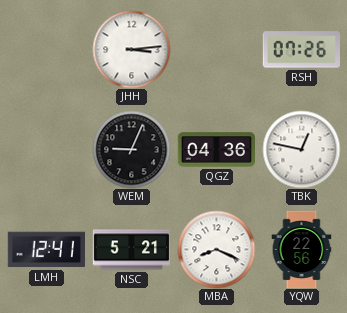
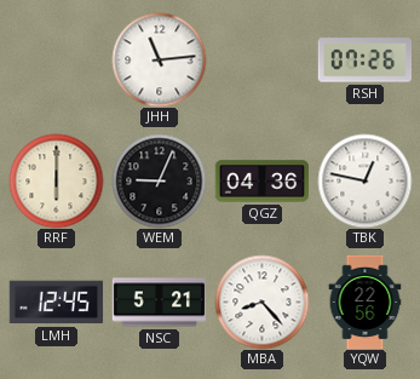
JHH: 3:14 -> 11:14 (159, 59)
RRF: none -> 6:00 (56, 180)
LMH: 12:41 -> 12:45 (56, 303)
MBA: 8:19 -> 8:23 (261, 302)
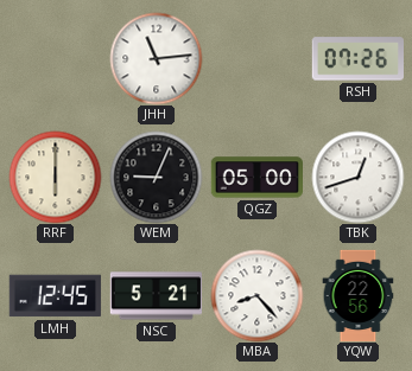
QGZ: 04:36 -> 05:00 (256, 178)
TBK: 12:47 -> 12:42 (357, 177)
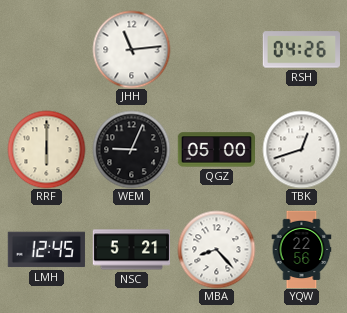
RSH: 07:26 -> 04:26 (301, 50)
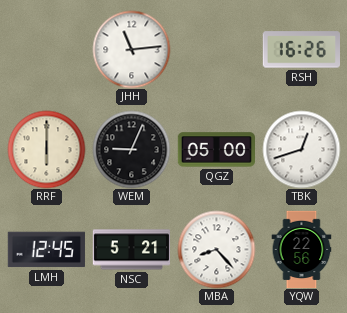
RSH: 04:26 -> 16:26 (301, 50)
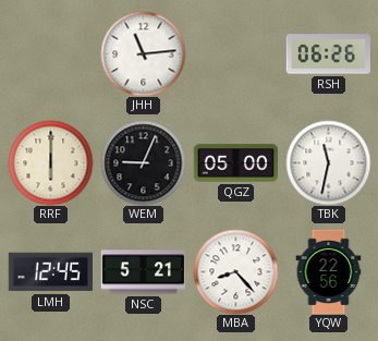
RSH: 16:26 -> 06:26 (328, 54)
TBK: 12:42 -> 11:32 (328, 162)
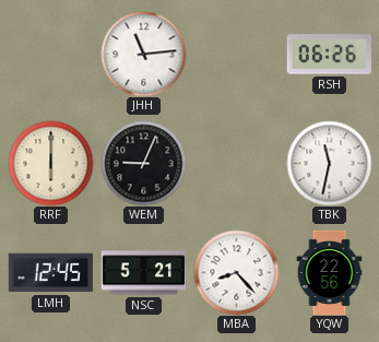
QGZ: 05:00 -> none (235, 163)
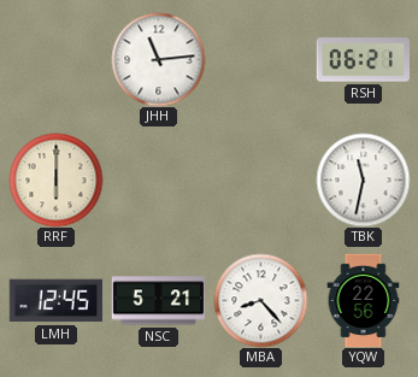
RSH: 06:26 -> 06:21 (363, 60)
WEM: 9:04 -> none (143, 163)
